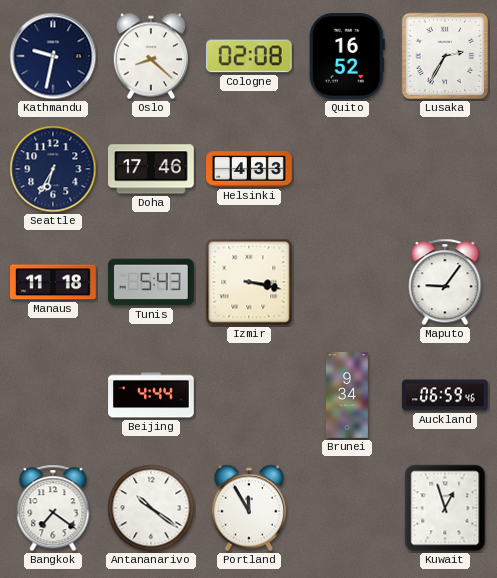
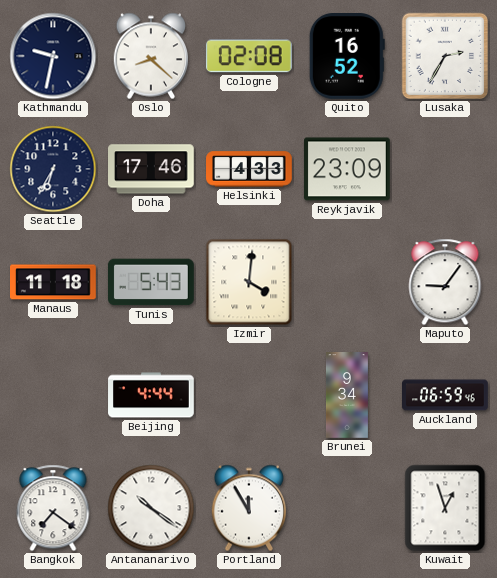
Reykjavik: none -> 23:09 (348, 169)
Izmir: 3:17 -> 4:01 (249, 282)
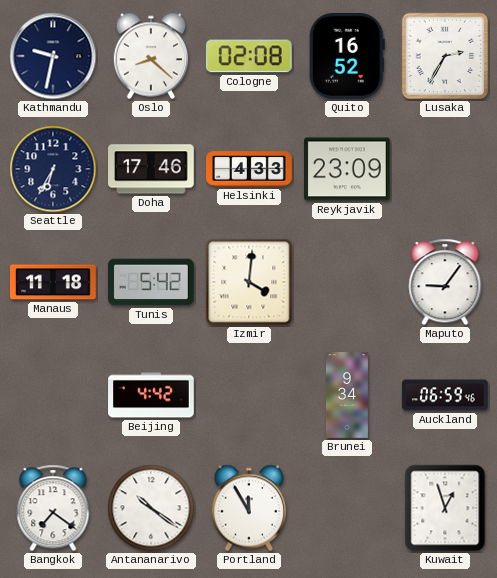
Tunis: 5:43 -> 5:42 (152, 282)
Beijing: 4:44 -> 4:42 (151, 395)
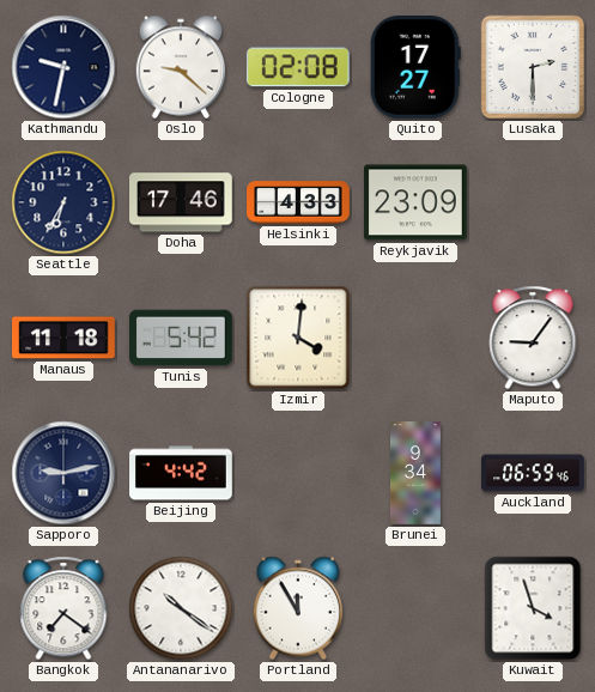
Oslo: 8:22 -> 9:22 (180, 67)
Quito: 16:52 -> 17:27 (415, 68)
Lusaka: 2:35 -> 2:30 (533, 67)
Sapporo: none -> 9:13 (63, 473)
Kuwait: 12:57 -> 3:57 (533, 608)
